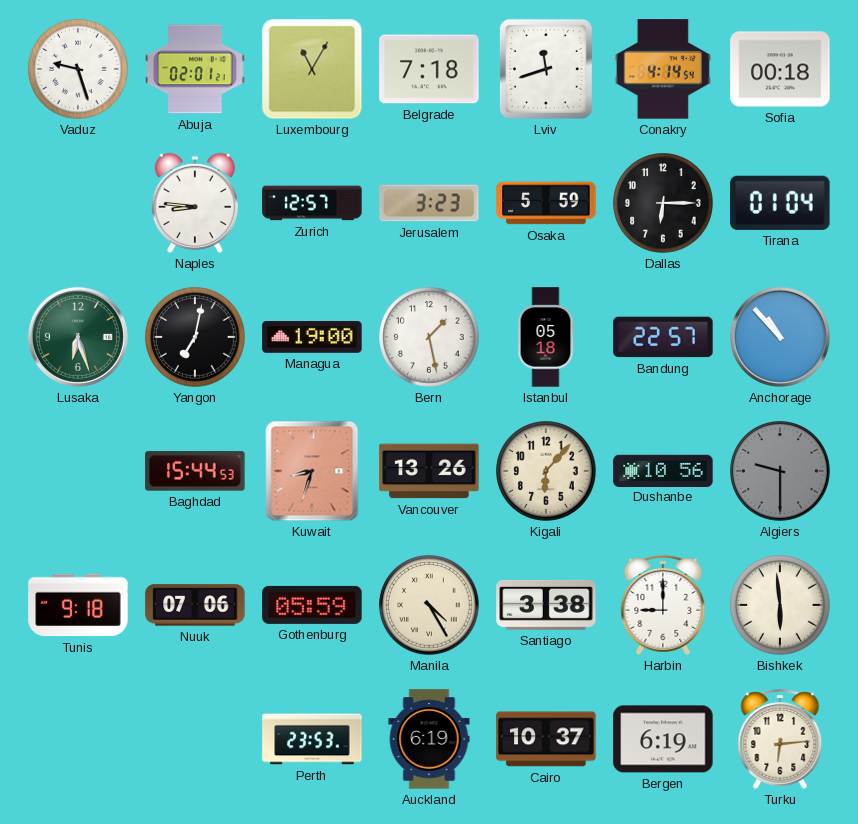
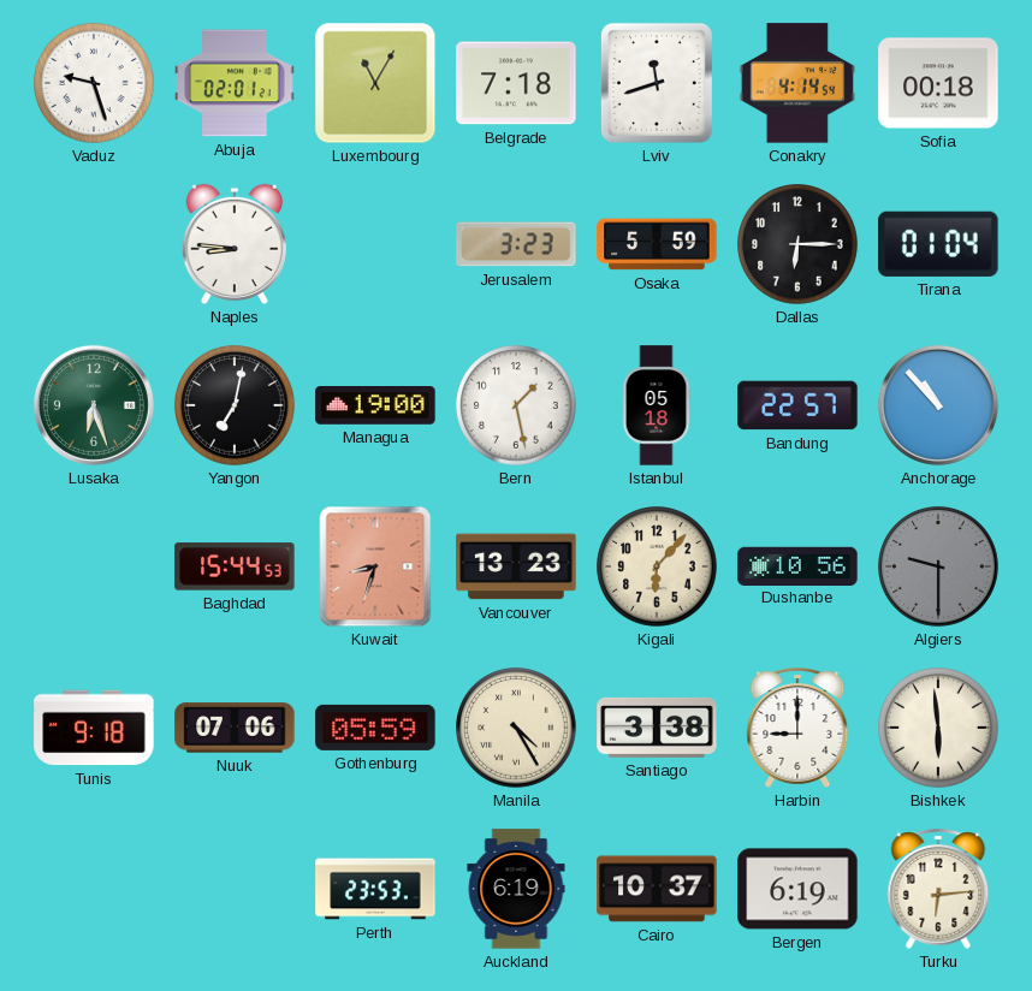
Zurich: 12:57 -> none (312, 203)
Vancouver: 13:26 -> 13:23 (516, 566)
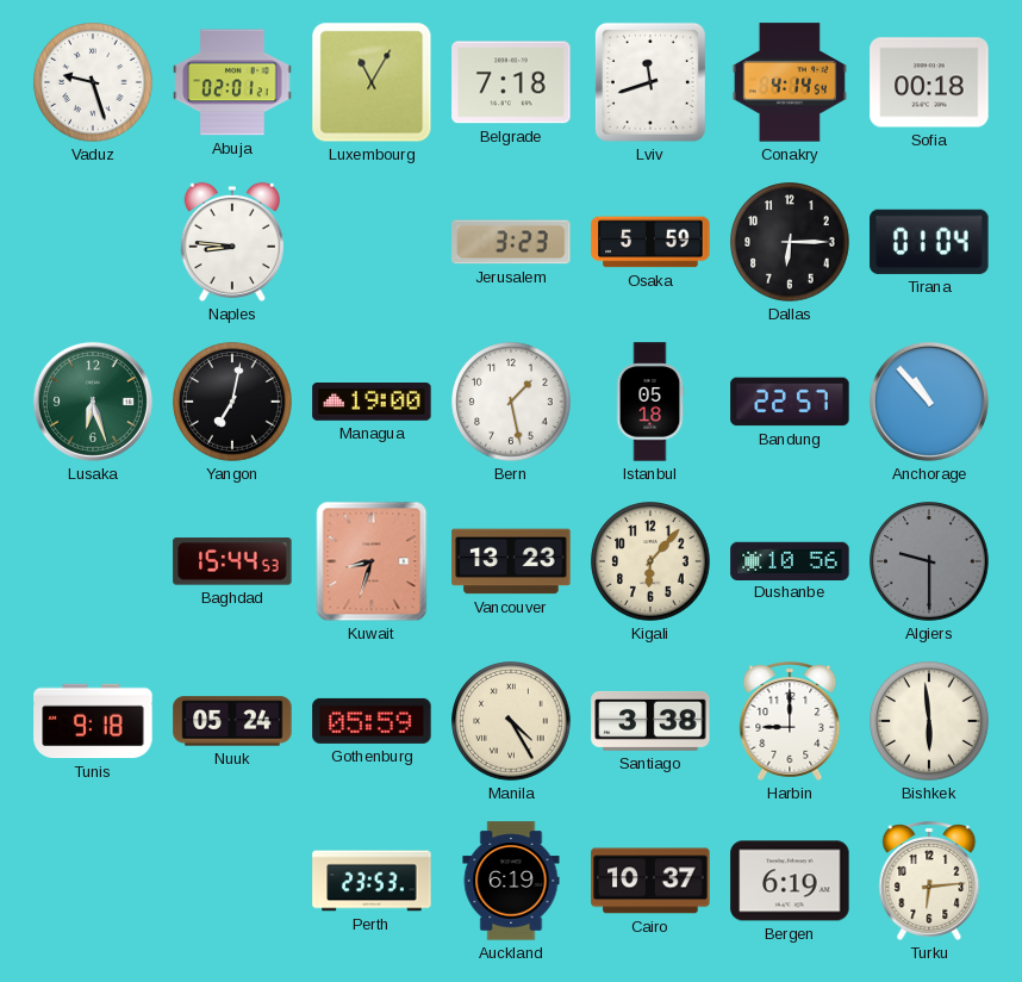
Nuuk: 07:06 -> 05:24 (232, 721)
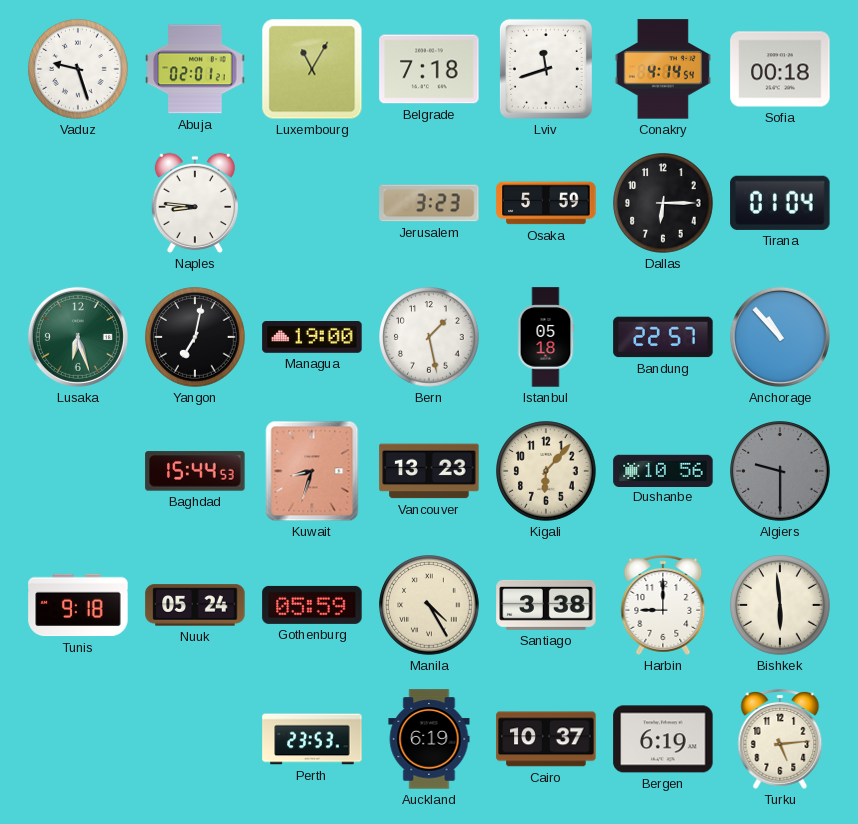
Turku: 6:14 -> 5:14 (780, 740)
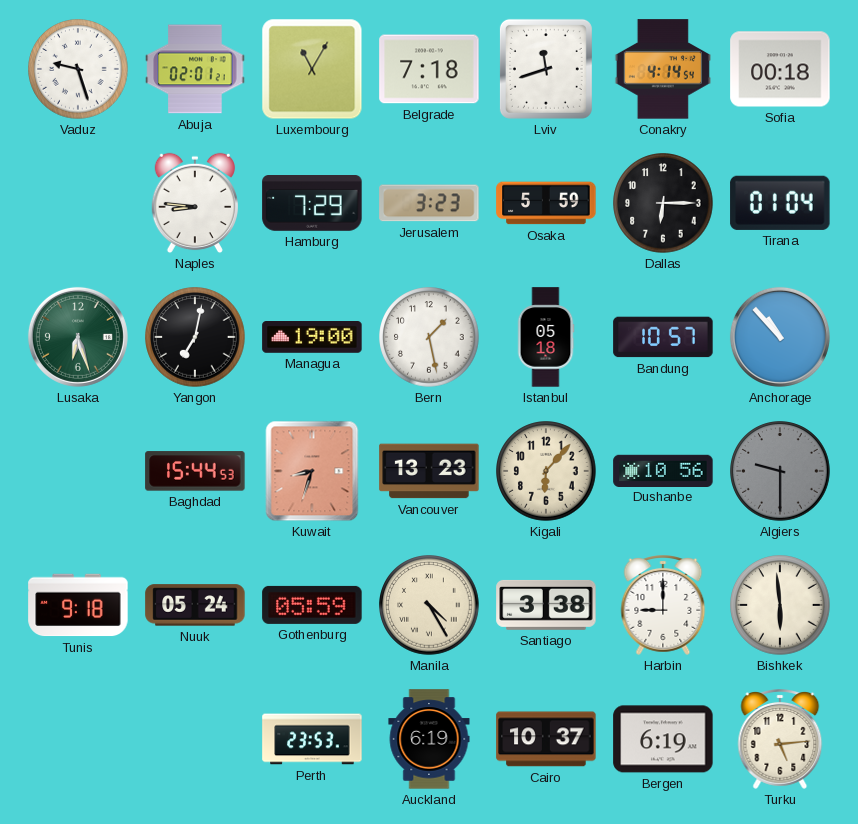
Hamburg: none -> 7:29 (312, 204)
Bandung: 22:57 -> 10:57 (663, 337)
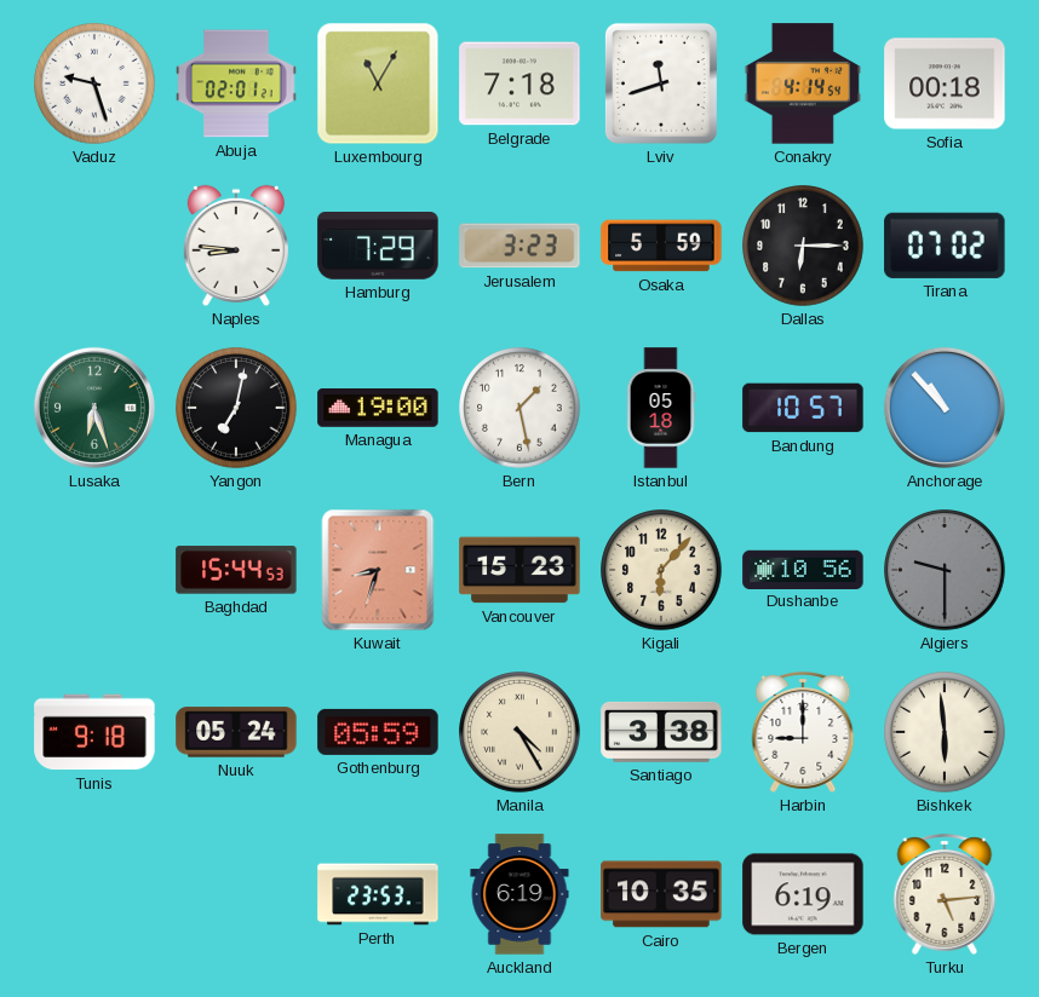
Tirana: 01:04 -> 07:02 (945, 246)
Vancouver: 13:23 -> 15:23 (519, 570)
Cairo: 10:37 -> 10:35 (661, 894)
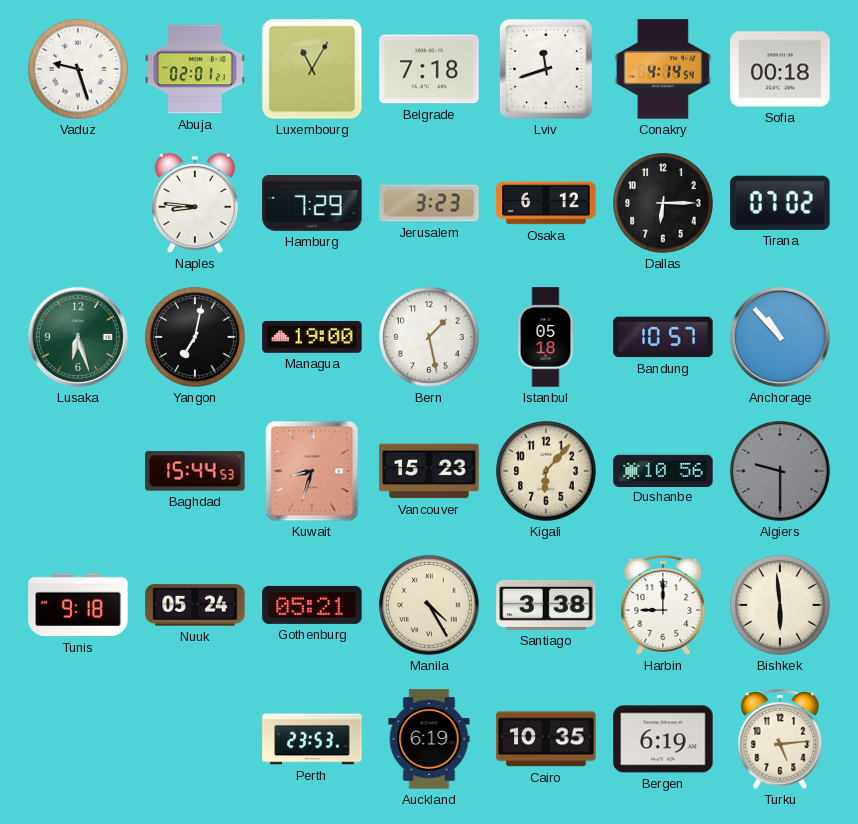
Osaka: 5:59 -> 6:12 (546, 203)
Gothenburg: 05:59 -> 05:21 (312, 605)
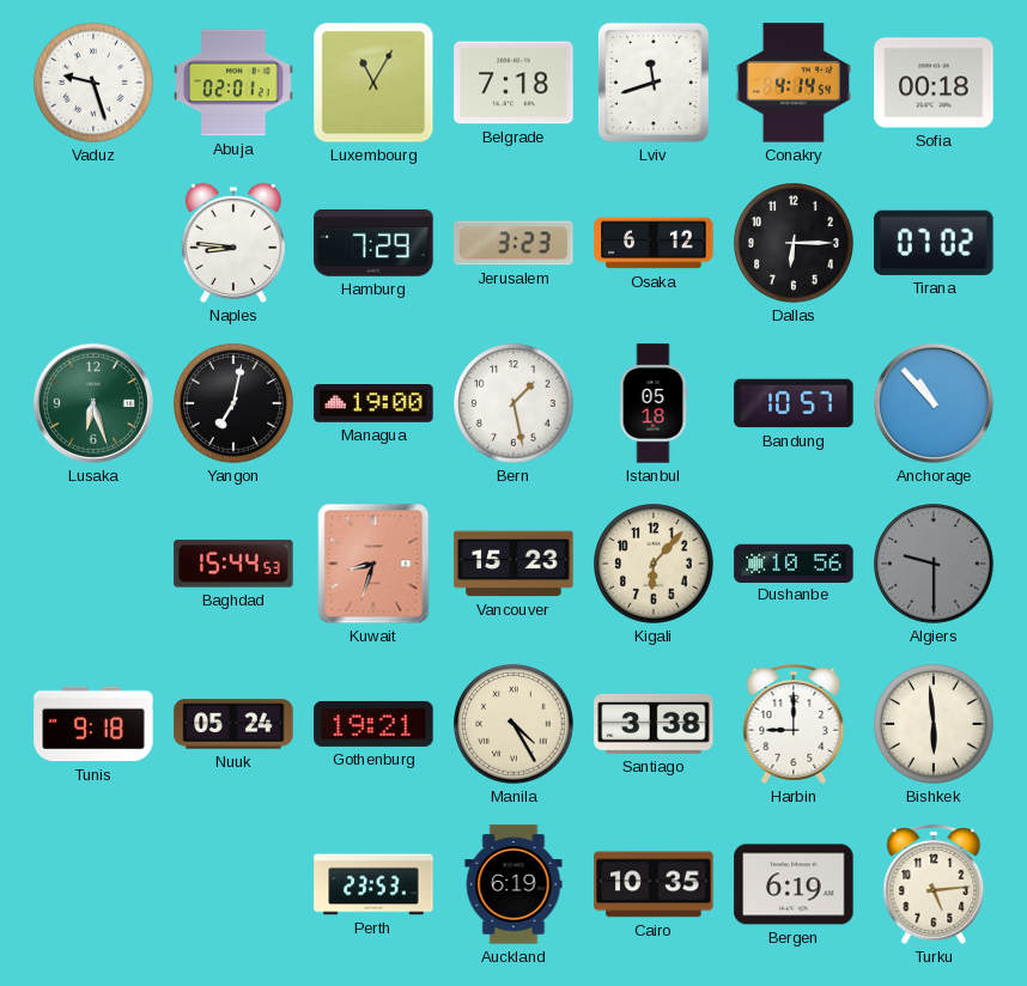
Gothenburg: 05:21 -> 19:21 (373, 724)
